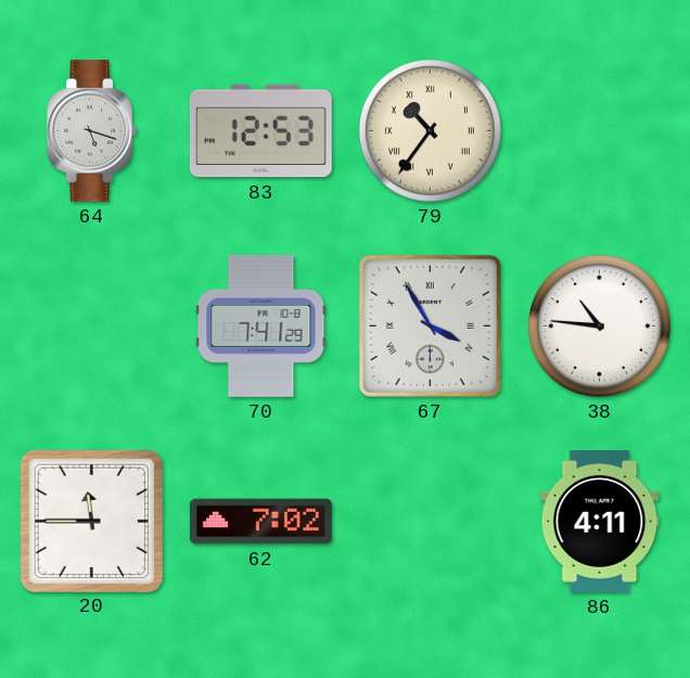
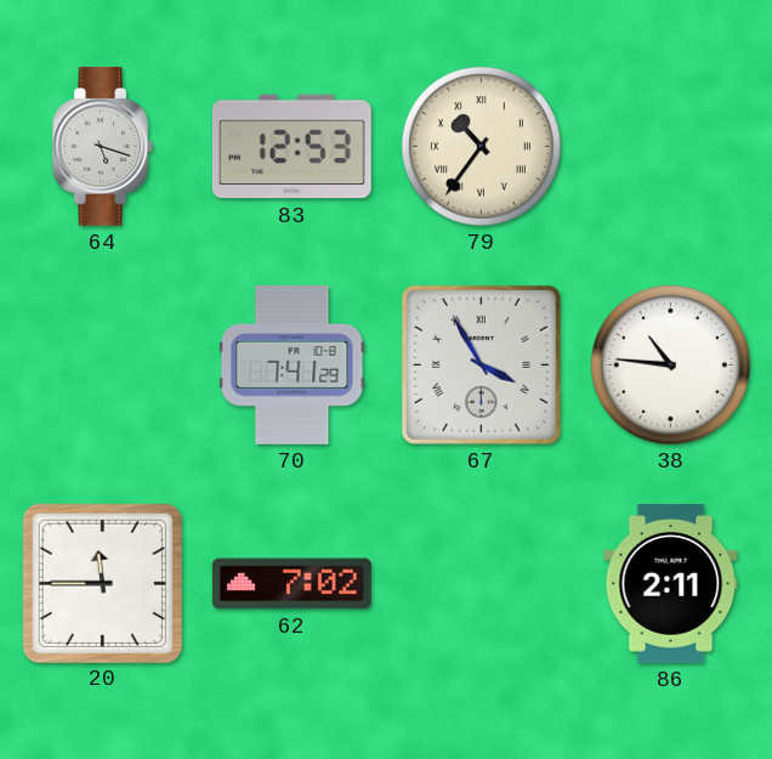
86: 4:11 -> 2:11 (671, 584)
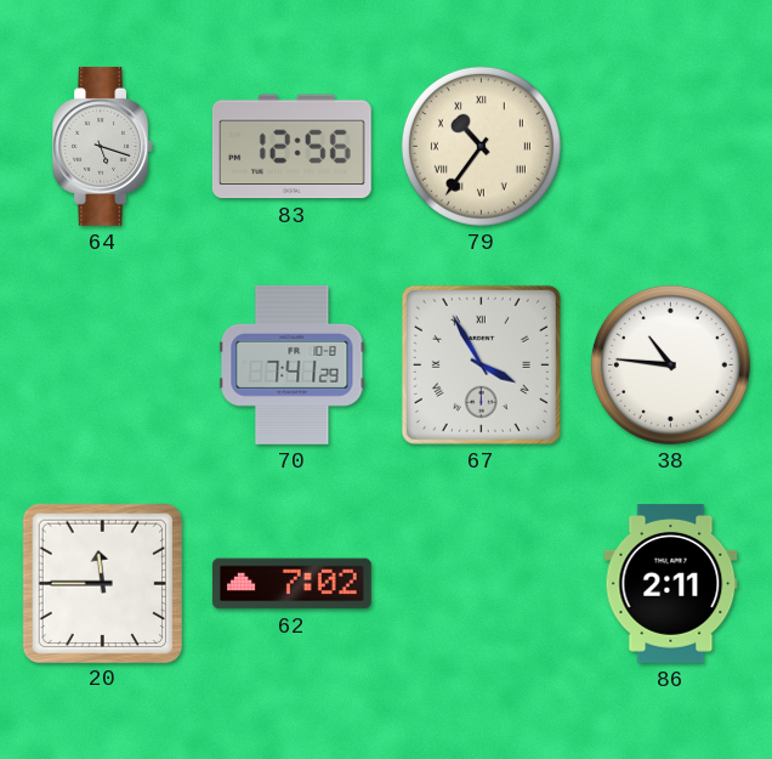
83: 12:53 -> 12:56 (291, 147)
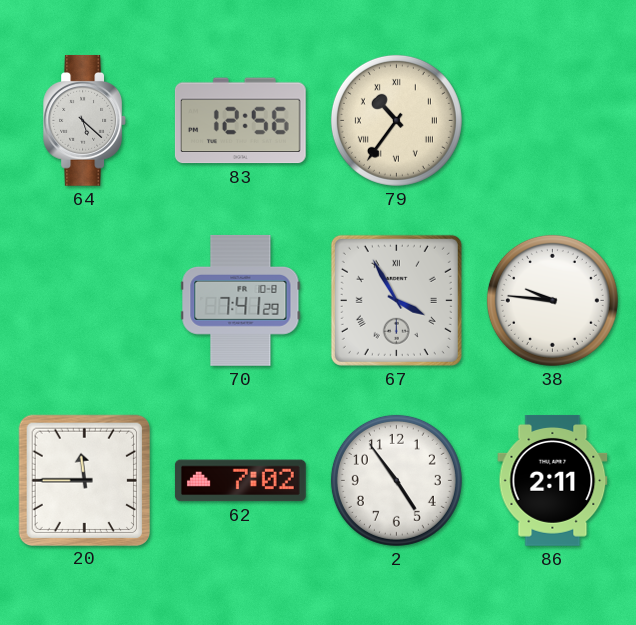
64: 5:18 -> 5:22 (84, 120)
38: 10:46 -> 9:46 (552, 300)
2: none -> 4:54 (396, 480)
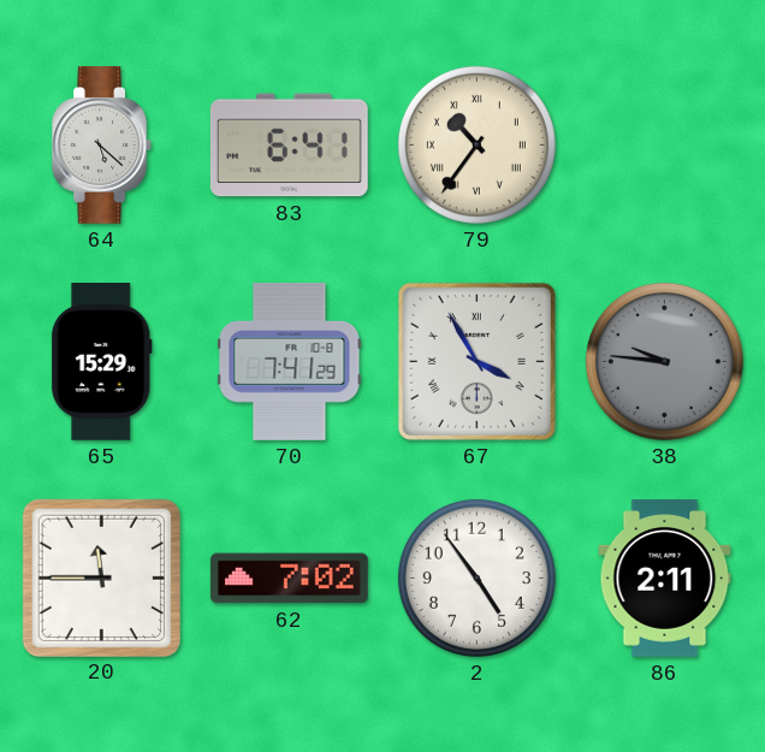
83: 12:56 -> 6:41 (289, 146)
65: none -> 15:29 (102, 362)
38 dial: white -> grey (664, 361)
